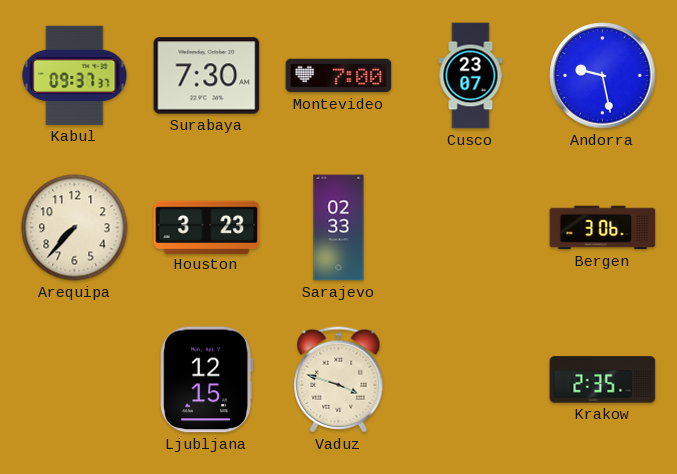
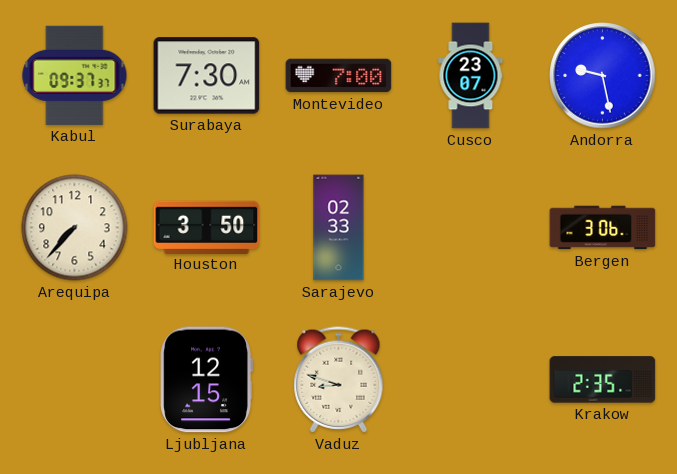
Houston: 3:23 -> 3:50 (207, 227)
Vaduz: 3:48 -> 8:48 (339, 380)
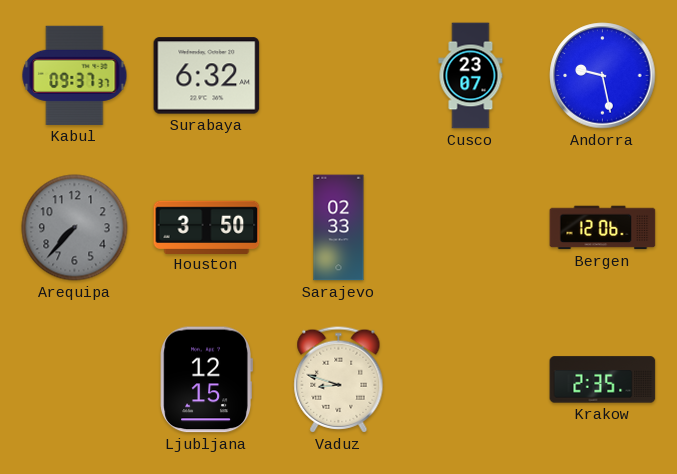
Surabaya: 7:30 -> 6:32 (207, 76)
Montevideo: 7:00 -> none (339, 76)
Arequipa dial: cream -> grey (75, 228)
Bergen: 3:06 -> 12:06 (603, 228)
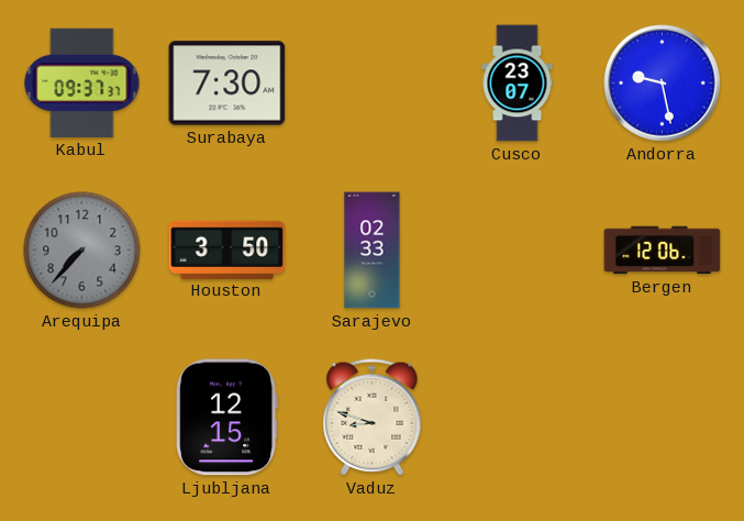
Surabaya: 6:32 -> 7:30 (227, 84)
Krakow: 2:35 -> none (603, 380)
